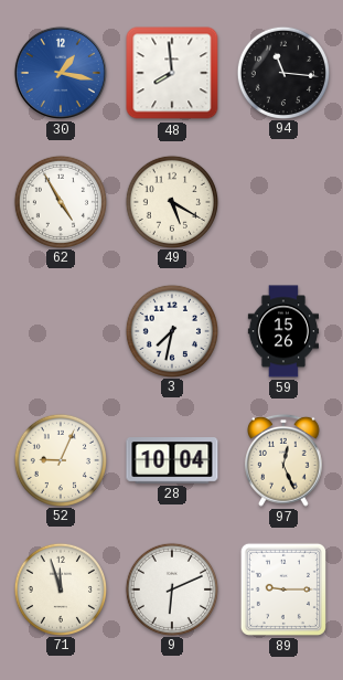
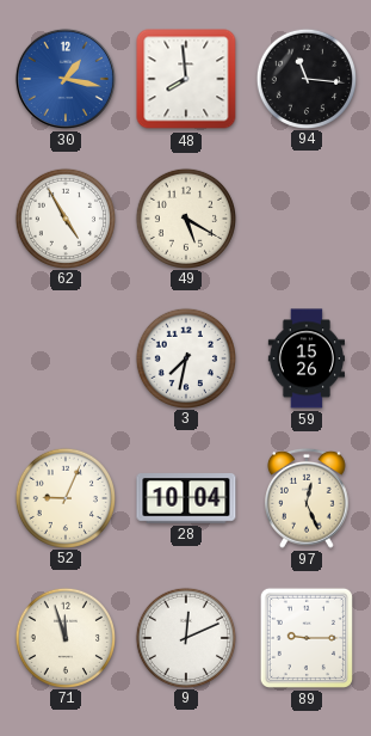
9: 6:11 -> 12:11 (185, 637)
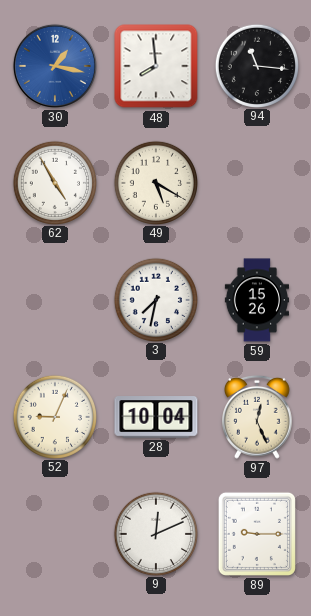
71: 11:57 -> none (64, 637)
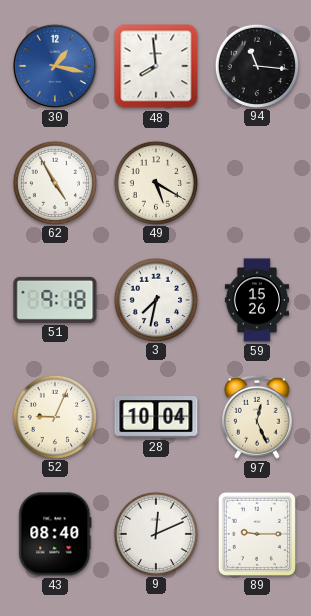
51: none -> 9:18 (55, 300)
43: none -> 08:40 (55, 534)
